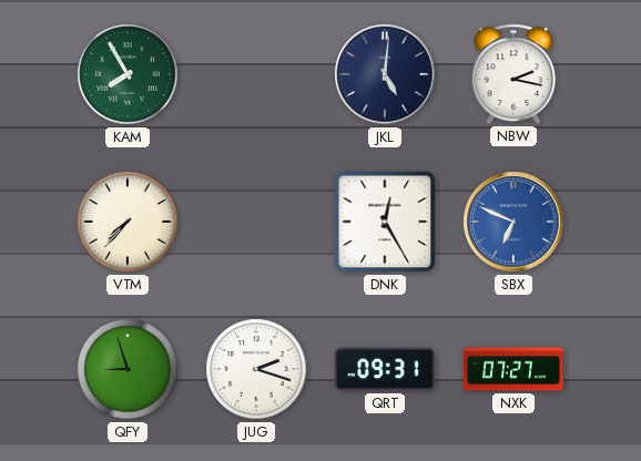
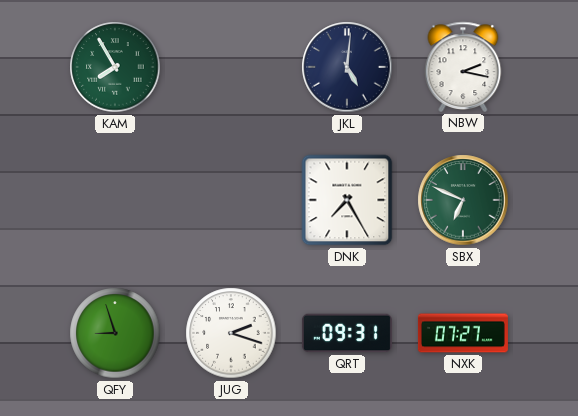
VTM: 7:37 -> none (128, 222)
DNK: 12:25 -> 7:25 (347, 200)
SBX dial: blue -> green (463, 200)
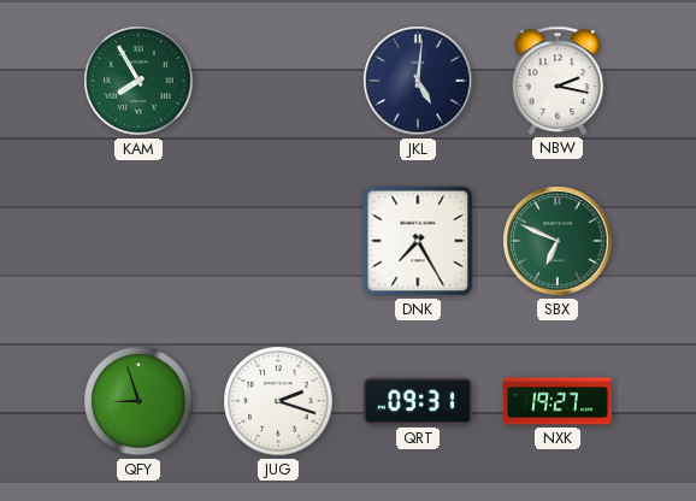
NXK: 07:27 -> 19:27 (558, 401)
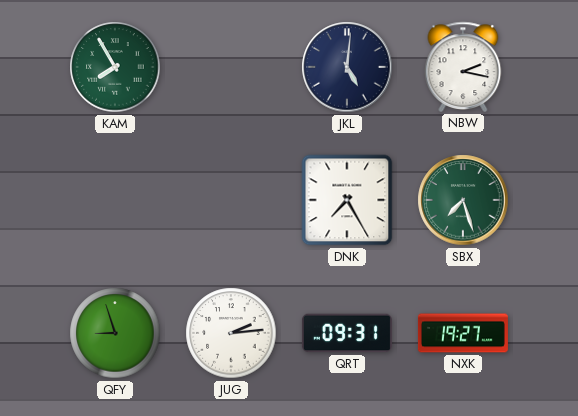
SBX: 6:49 -> 7:27 (463, 200)
JUG: 2:18 -> 2:14 (231, 333)
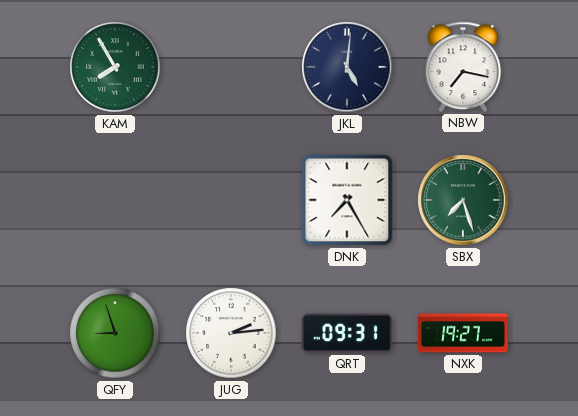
NBW: 2:17 -> 7:17 (463, 67)
